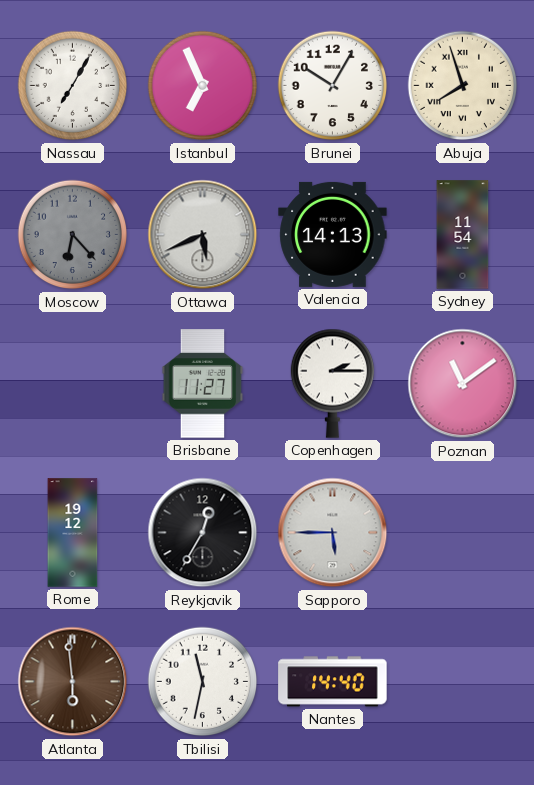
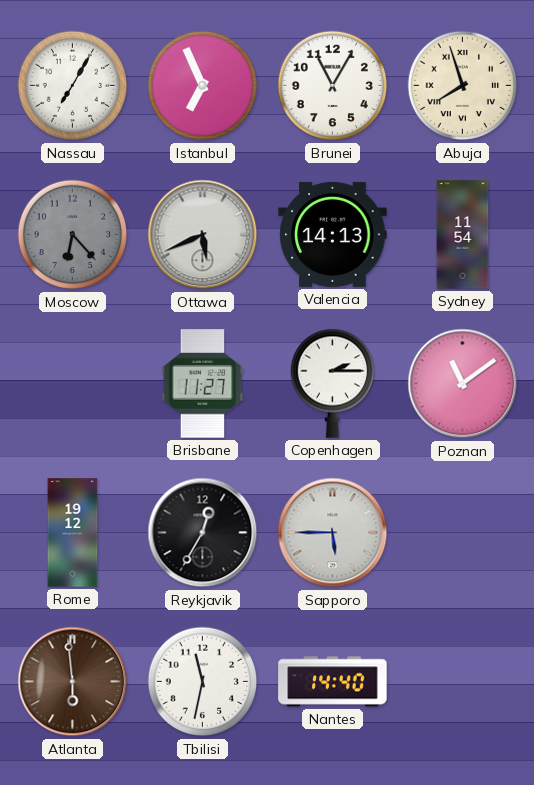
Brunei: 10:05 -> 11:05 (333, 86)
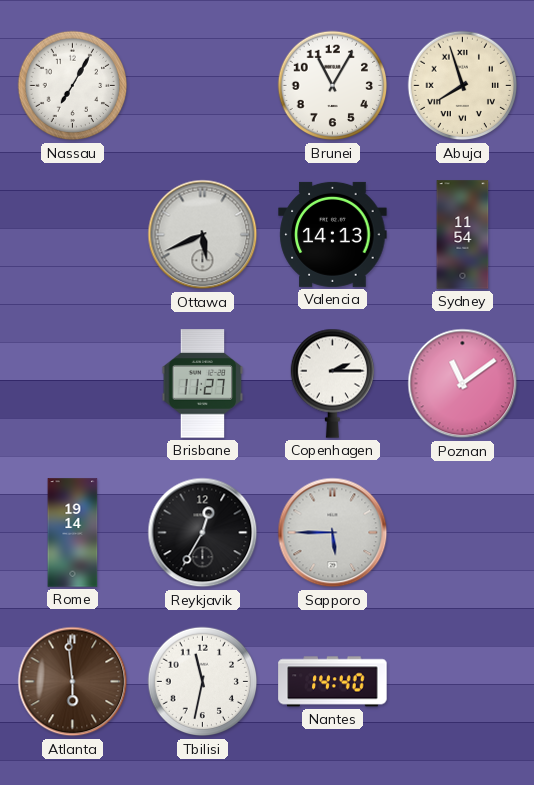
Istanbul: 6:56 -> none (203, 86)
Moscow: 6:23 -> none (73, 235)
Rome: 19:12 -> 19:14 (73, 533)
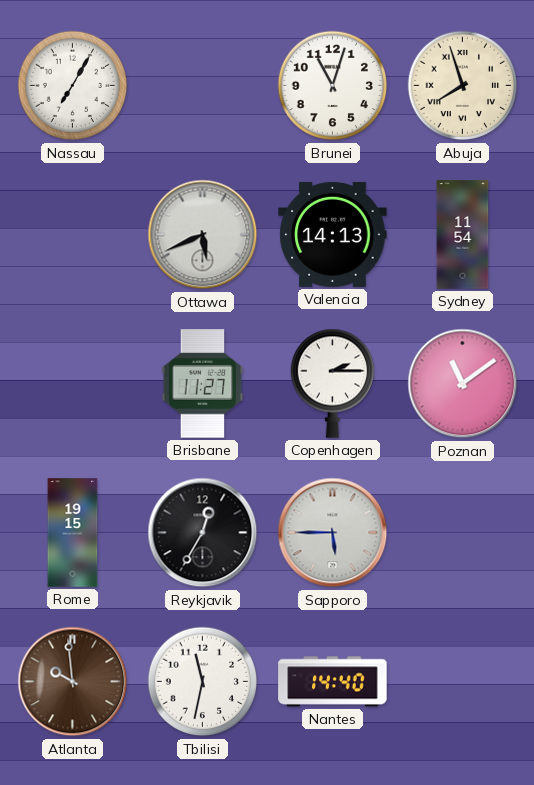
Brunei: 11:05 -> 11:03 (333, 86)
Rome: 19:14 -> 19:15 (73, 533)
Atlanta: 5:59 -> 9:59 (73, 682)
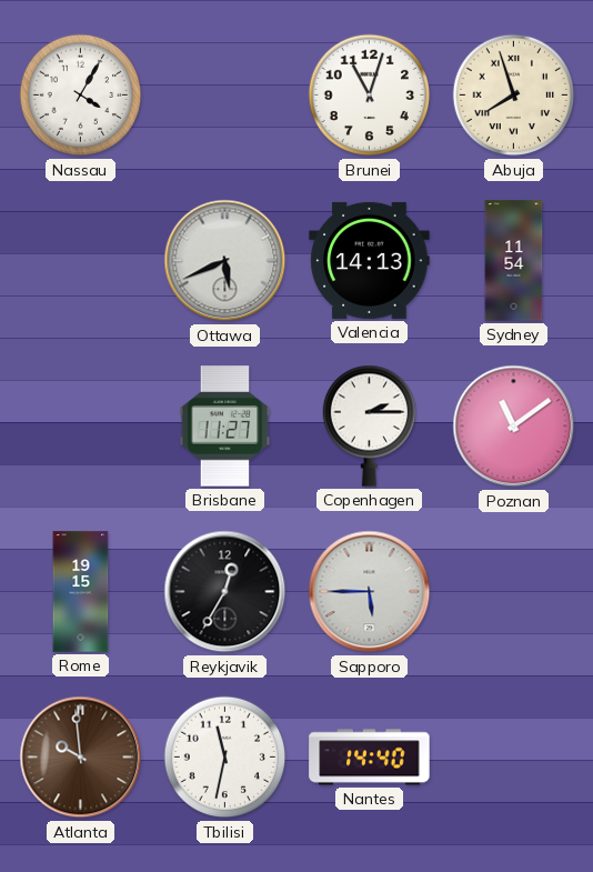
Nassau: 7:05 -> 4:05 (81, 96)
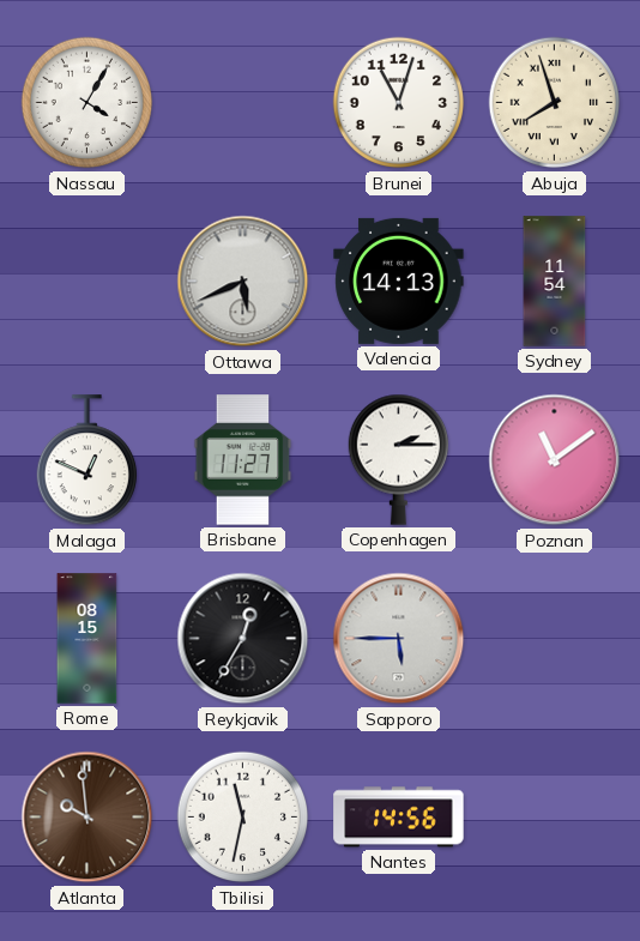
Malaga: none -> 12:49 (86, 460)
Rome: 19:15 -> 08:15 (87, 639)
Nantes: 14:40 -> 14:56 (399, 818)
